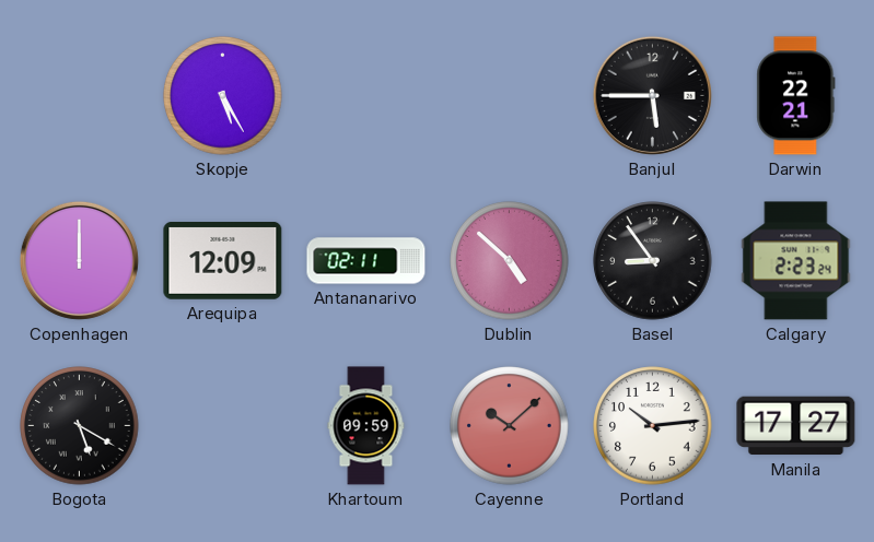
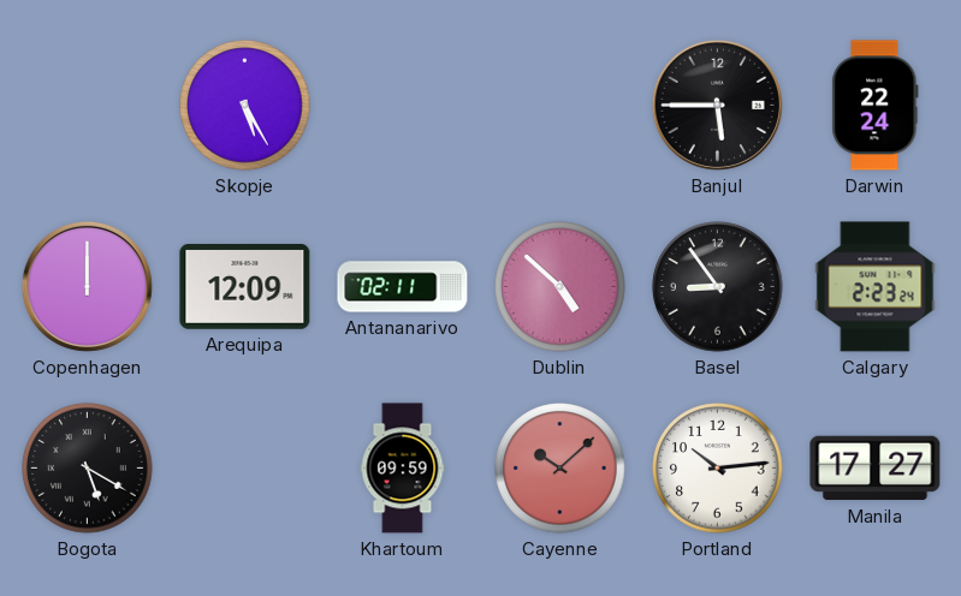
Darwin: 22:21 -> 22:24 (876, 106)
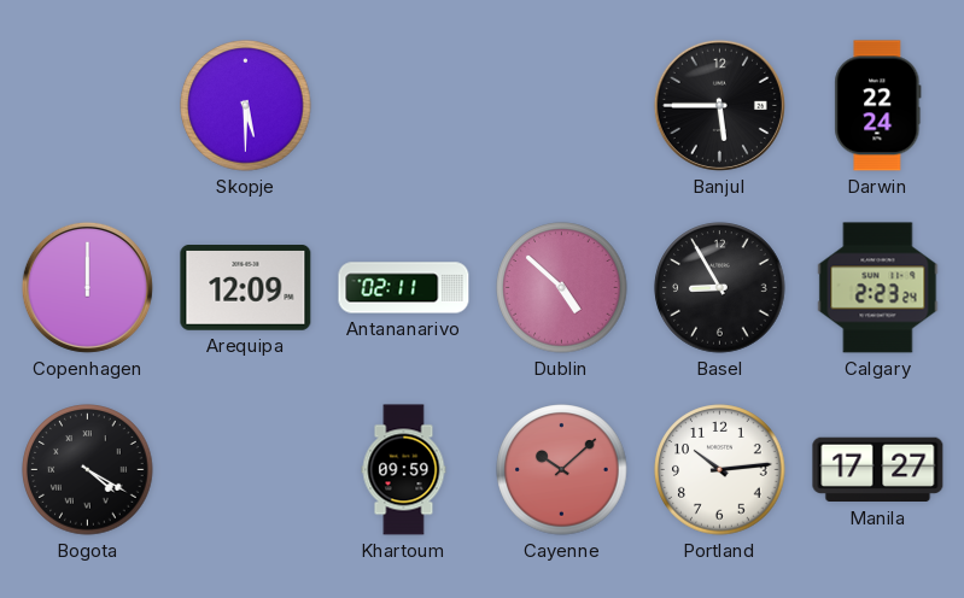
Skopje: 5:25 -> 5:30 (246, 106)
Basel: 8:54 -> 8:55 (720, 288)
Bogota: 5:20 -> 4:20 (88, 470)
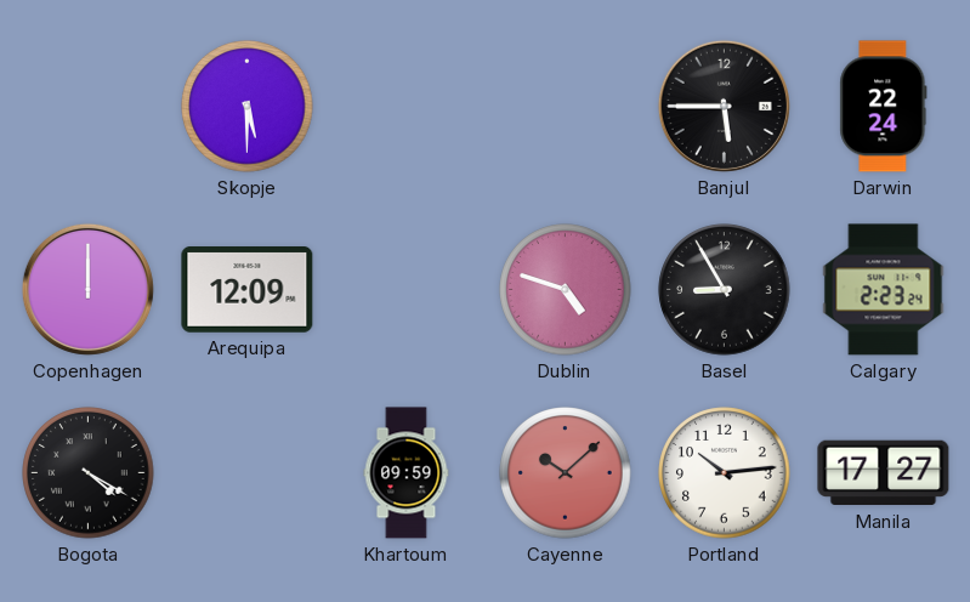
Antananarivo: 02:11 -> none (404, 288)
Dublin: 4:52 -> 4:48 (566, 290)
